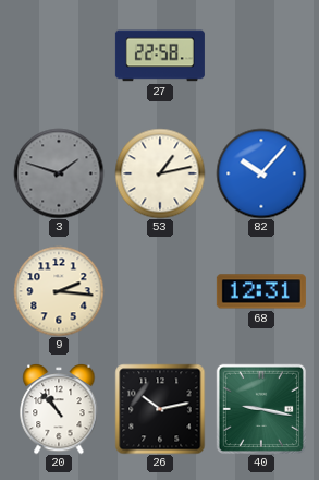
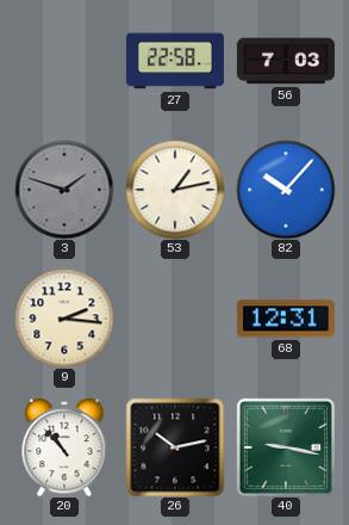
56: none -> 7:03 (286, 61)
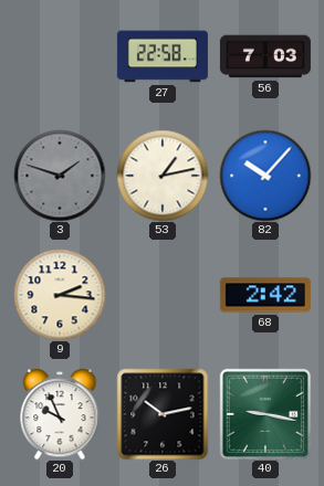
68: 12:31 -> 2:42 (265, 295)
20: 10:53 -> 9:56 (60, 414)
